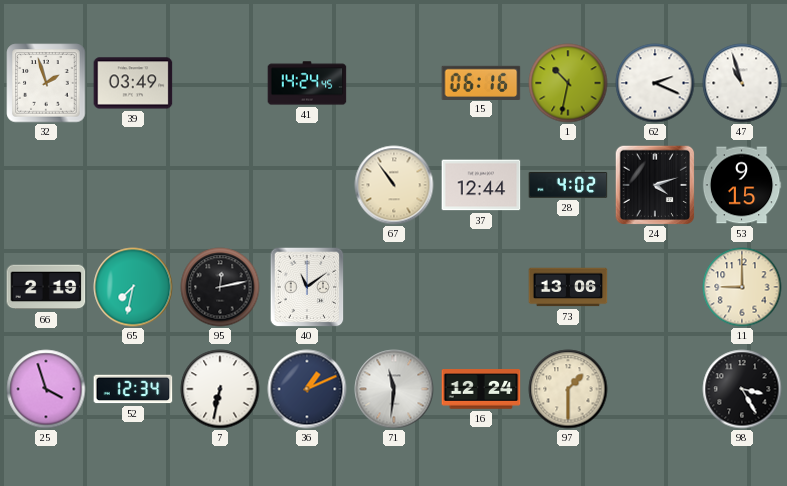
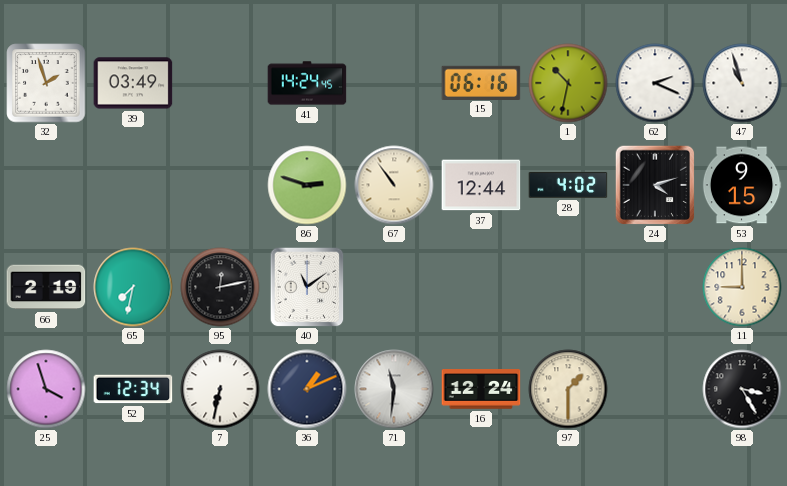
86: none -> 2:48 (307, 185)
73: 13:06 -> none (568, 287)
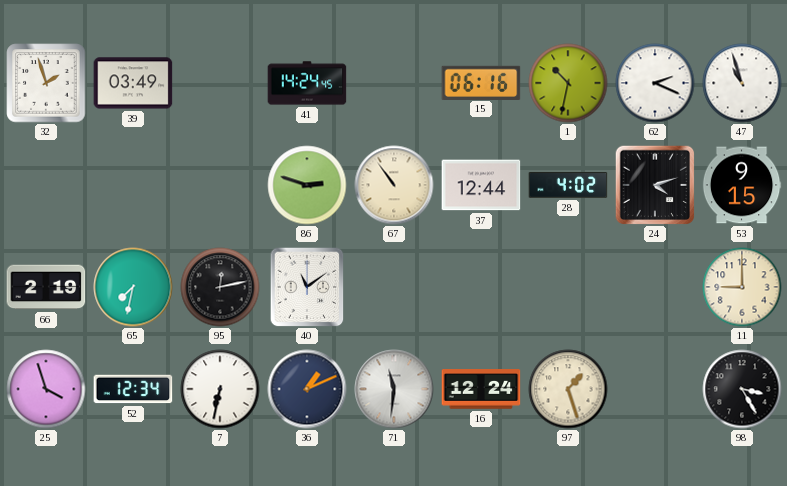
97: 1:30 -> 1:27 (568, 389)
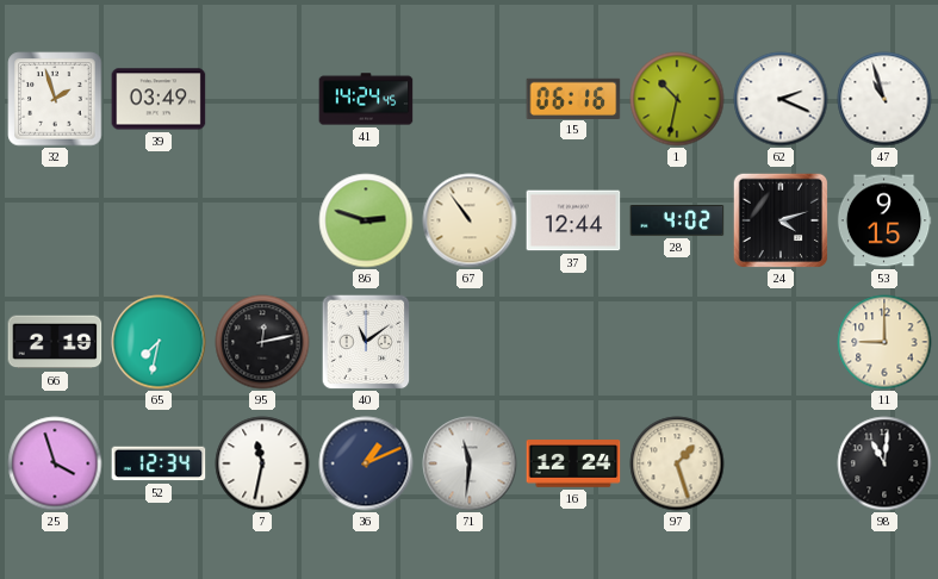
7: 6:32 -> 11:32 (262, 463)
98: 3:25 -> 11:01 (884, 463)
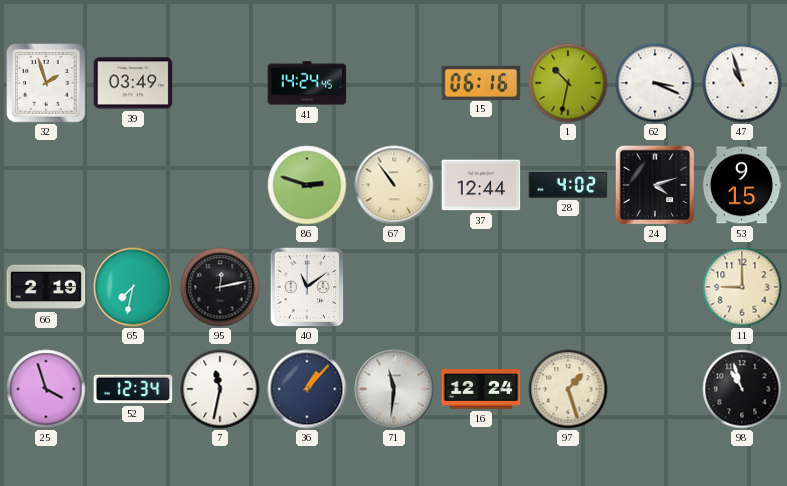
62: 2:19 -> 3:19 (655, 83)
36: 1:11 -> 1:07 (307, 389)
98: 11:01 -> 10:57 (742, 389)
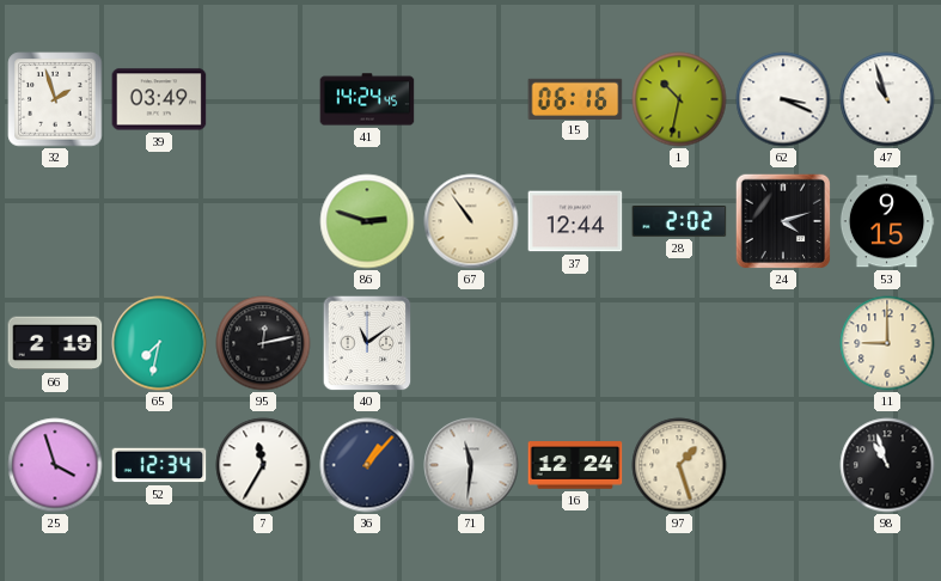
28: 4:02 -> 2:02 (679, 222)
7: 11:32 -> 11:35 (263, 465)
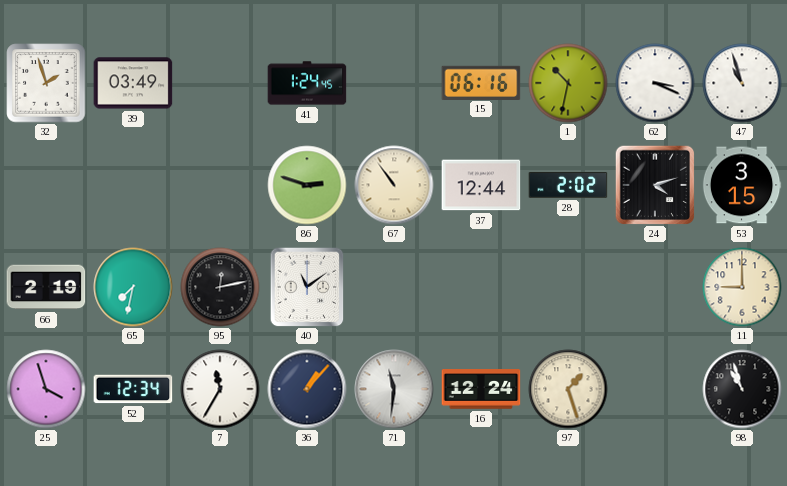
41: 14:24 -> 1:24 (307, 83)
53: 9:15 -> 3:15 (742, 185)
